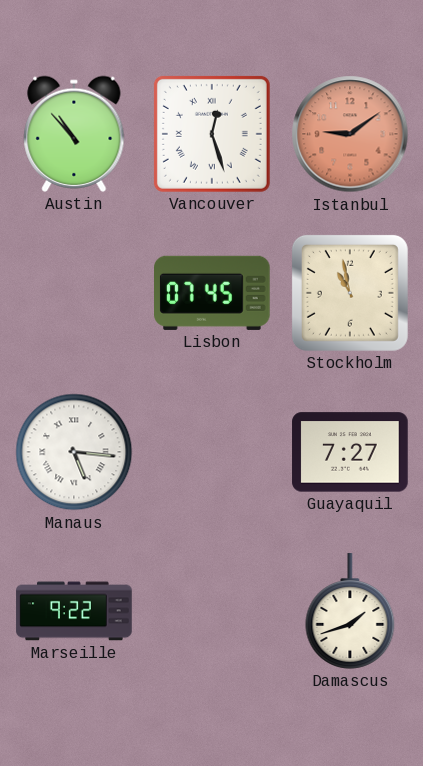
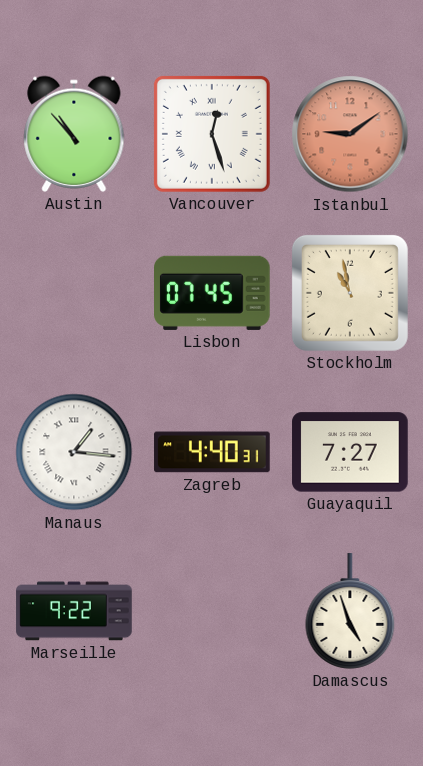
Manaus: 5:16 -> 1:16 (74, 452)
Zagreb: none -> 4:40 (212, 452)
Damascus: 1:42 -> 4:57 (350, 611)
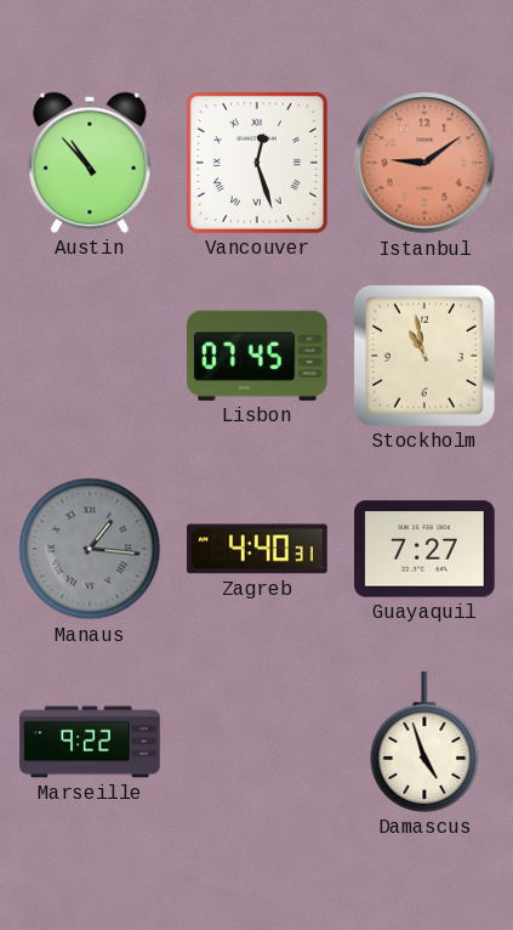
Manaus dial: white -> grey (90, 549)
